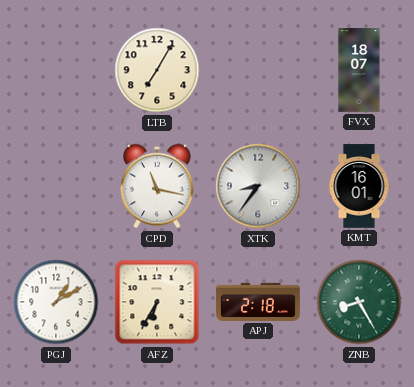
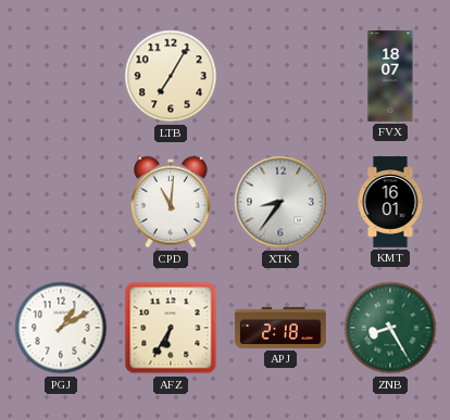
CPD: 11:17 -> 11:01 (172, 202)
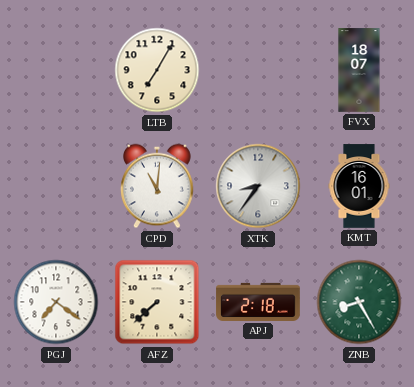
PGJ: 1:10 -> 7:21 (56, 302)
AFZ: 6:35 -> 7:38 (157, 302)
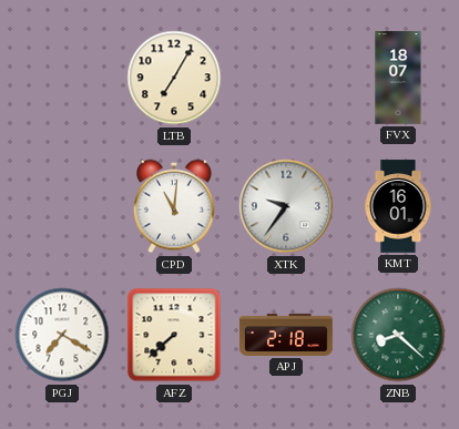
XTK: 8:36 -> 9:36 (286, 206)
PGJ: 7:21 -> 7:20 (62, 335)
ZNB: 8:25 -> 8:22 (398, 335)
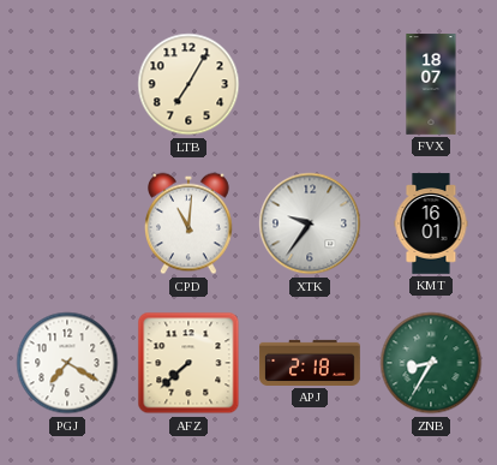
ZNB: 8:22 -> 8:35 (431, 363)
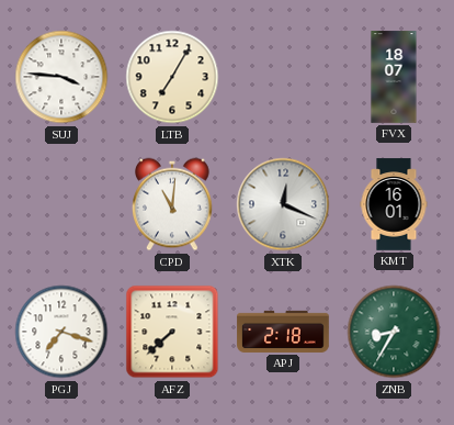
SUJ: none -> 3:46 (61, 77)
XTK: 9:36 -> 12:19 (283, 204)
PGJ: 7:20 -> 7:18 (61, 332)
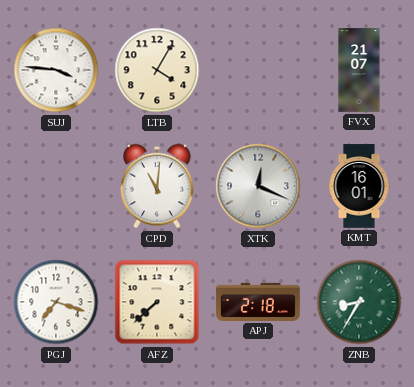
LTB: 7:05 -> 4:05 (157, 70)
FVX: 18:07 -> 21:07 (359, 70)
